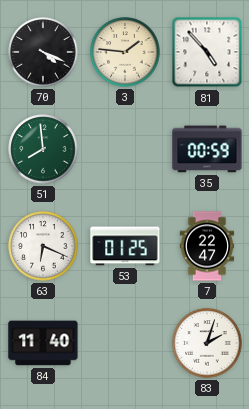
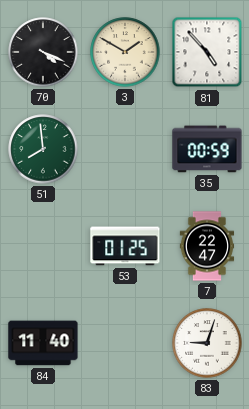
3: 1:46 -> 1:50 (125, 52)
63: 6:19 -> none (43, 246)
83: 2:03 -> 9:03 (207, 343)
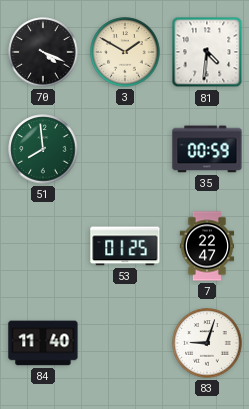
81: 4:53 -> 4:31 (207, 52)
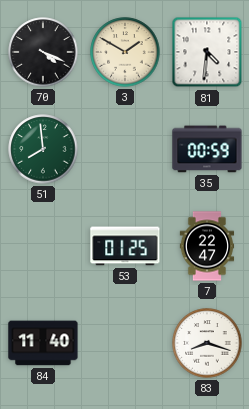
83: 9:03 -> 8:18 (207, 343)
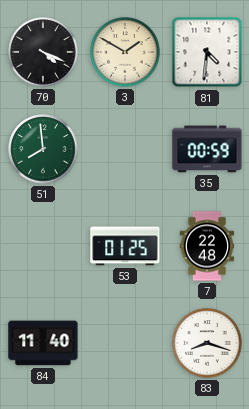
7: 22:47 -> 22:48 (207, 246)
